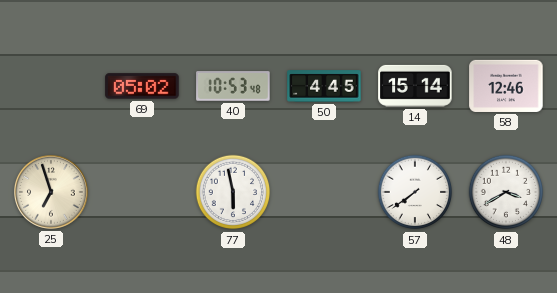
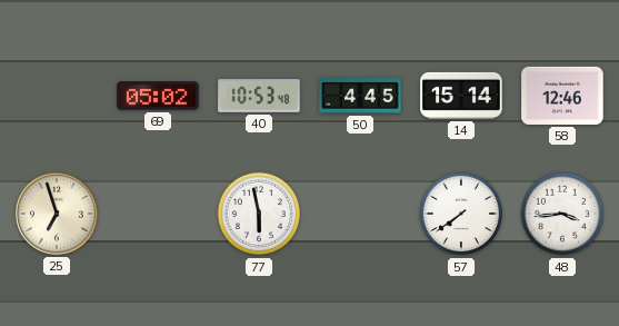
48: 3:40 -> 3:44 (562, 214)
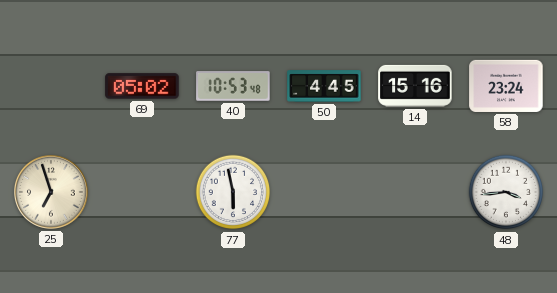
14: 15:14 -> 15:16 (415, 86)
58: 12:46 -> 23:24 (506, 86)
57: 7:39 -> none (461, 214)
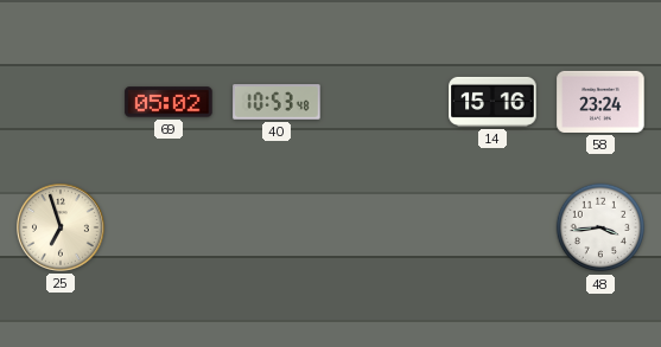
50: 4:45 -> none (324, 86)
77: 5:58 -> none (233, 192)
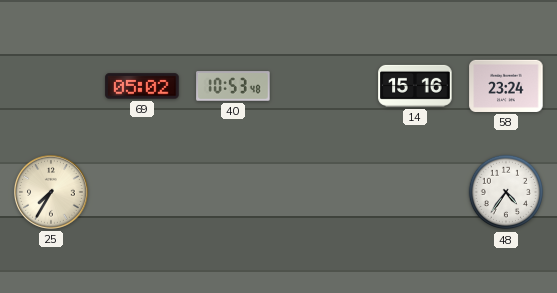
25: 6:57 -> 7:35 (52, 193)
48: 3:44 -> 4:36 (506, 192)
